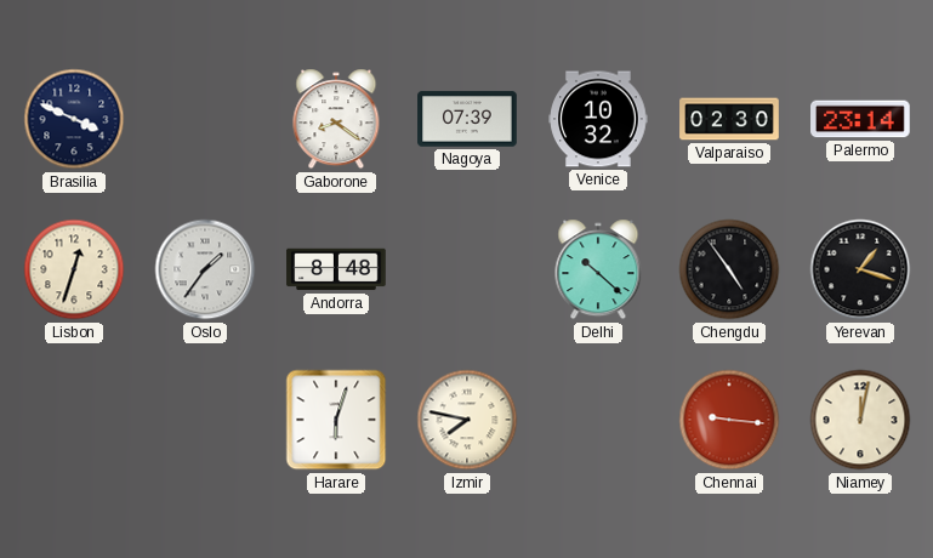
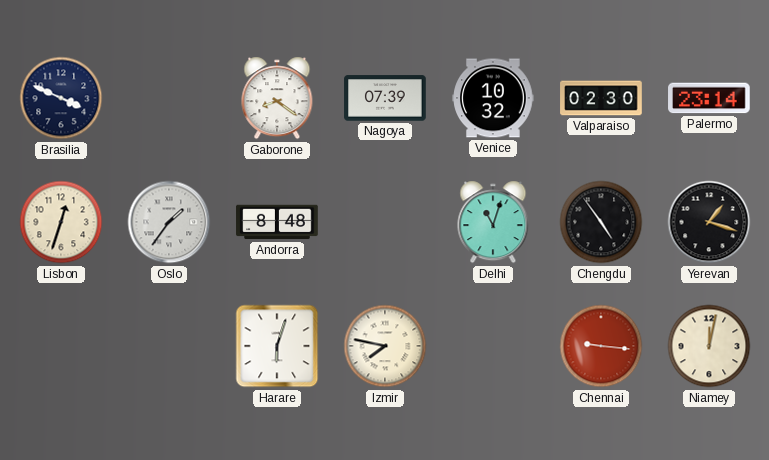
Delhi: 10:22 -> 11:03 (493, 222)
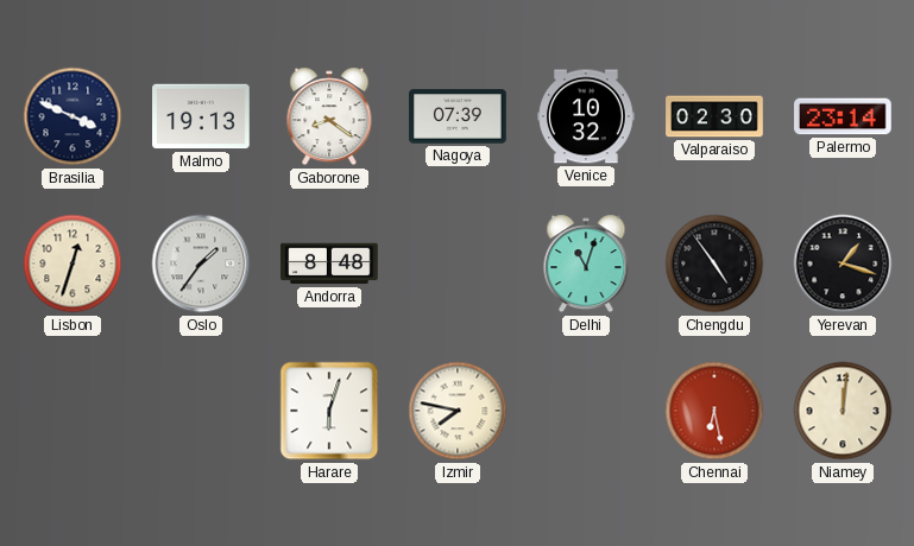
Malmo: none -> 19:13 (201, 116)
Chennai: 9:16 -> 6:28 (714, 411)
Niamey: 12:02 -> 12:01 (843, 411)
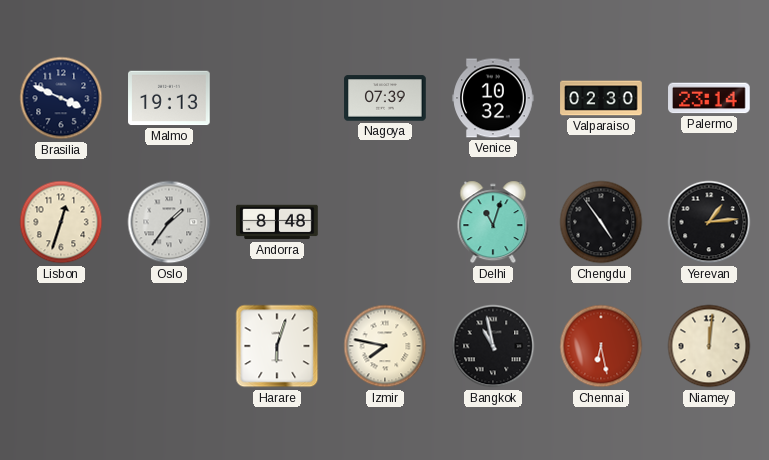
Gaborone: 8:21 -> none (329, 116)
Yerevan: 1:18 -> 1:14 (709, 222)
Bangkok: none -> 10:58 (493, 346)
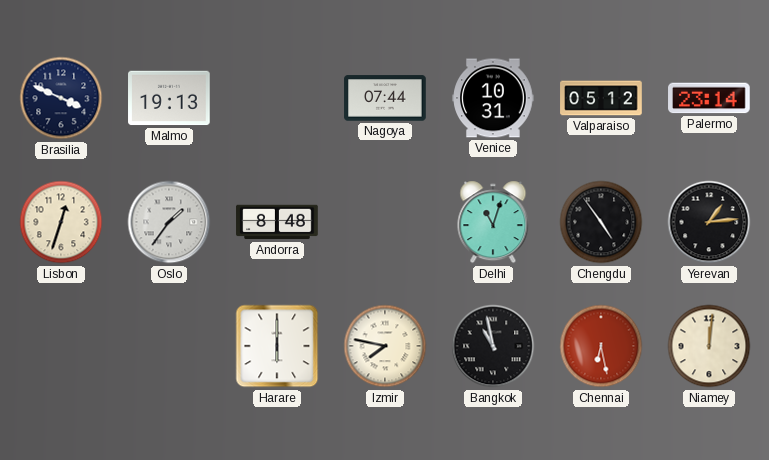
Nagoya: 07:39 -> 07:44 (385, 98)
Venice: 10:32 -> 10:31 (493, 98)
Valparaiso: 02:30 -> 05:12 (601, 98)
Harare: 6:03 -> 6:00 (277, 346)
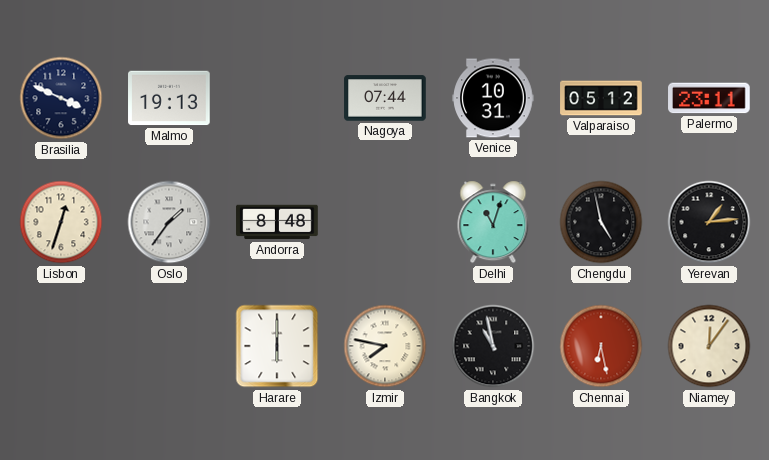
Palermo: 23:14 -> 23:11 (709, 98)
Chengdu: 4:54 -> 4:58 (601, 222)
Niamey: 12:01 -> 12:06 (709, 346)
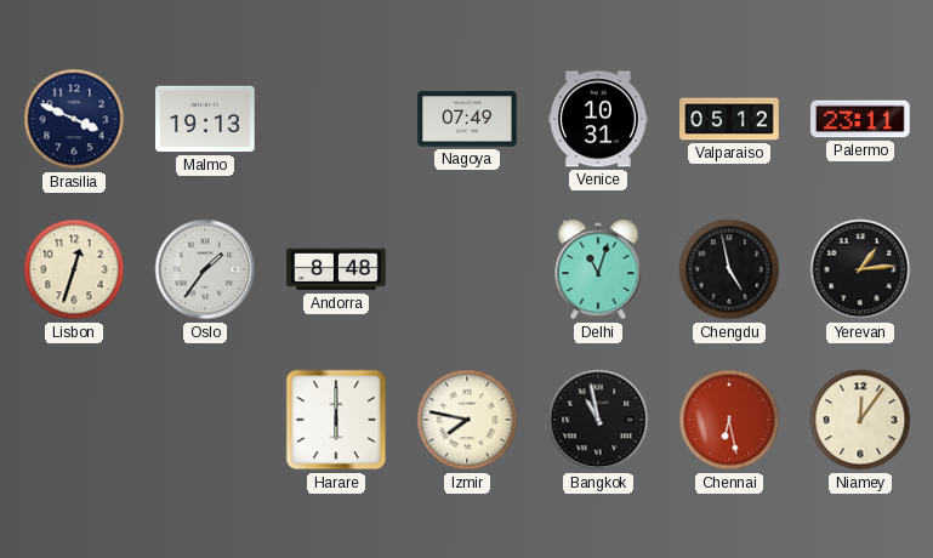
Nagoya: 07:44 -> 07:49 (467, 119)
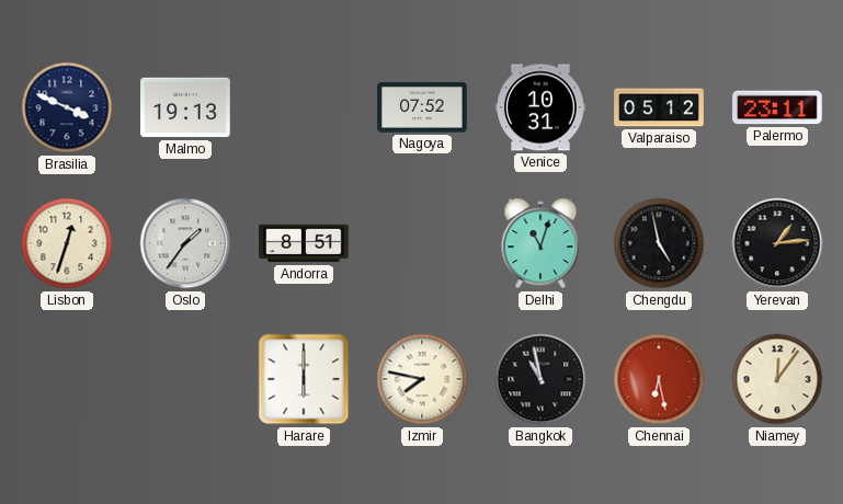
Nagoya: 07:49 -> 07:52 (422, 107)
Andorra: 8:48 -> 8:51 (304, 243)
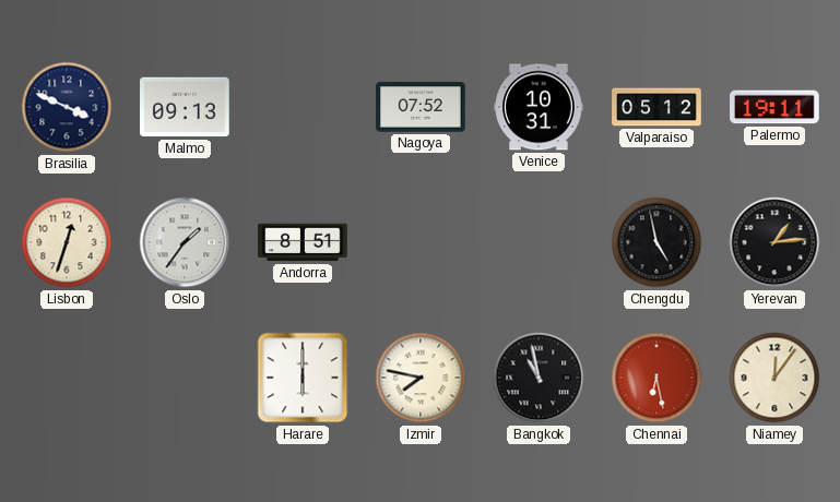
Malmo: 19:13 -> 09:13 (185, 107)
Palermo: 23:11 -> 19:11 (774, 107)
Delhi: 11:03 -> none (540, 243)
